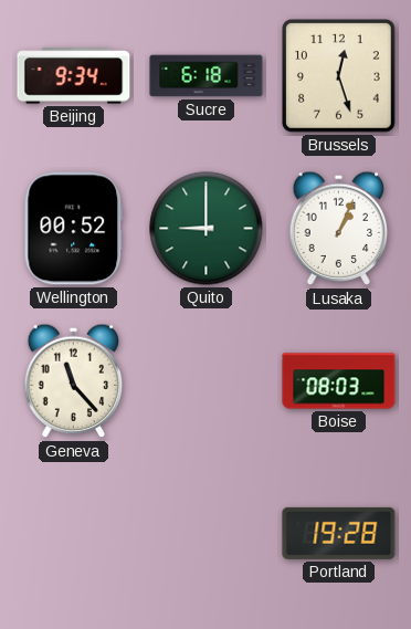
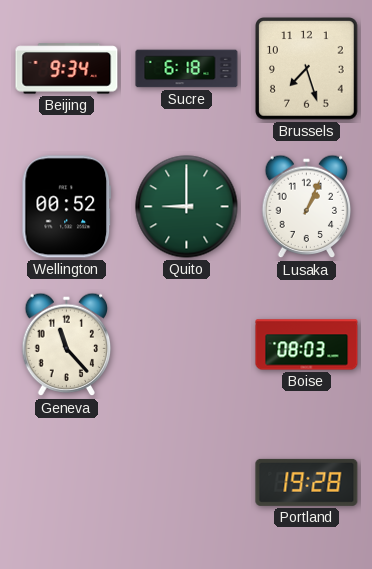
Brussels: 12:27 -> 7:27 (307, 69)
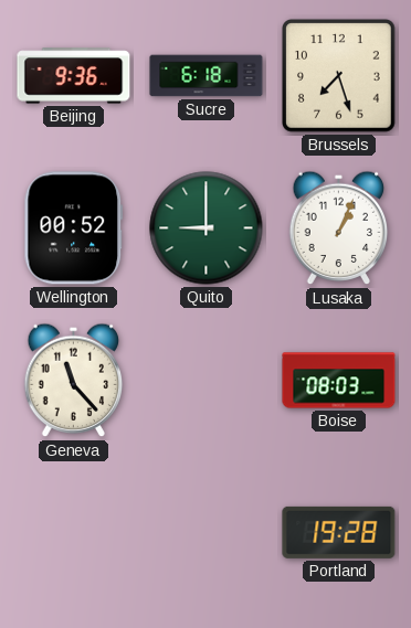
Beijing: 9:34 -> 9:36 (74, 76)
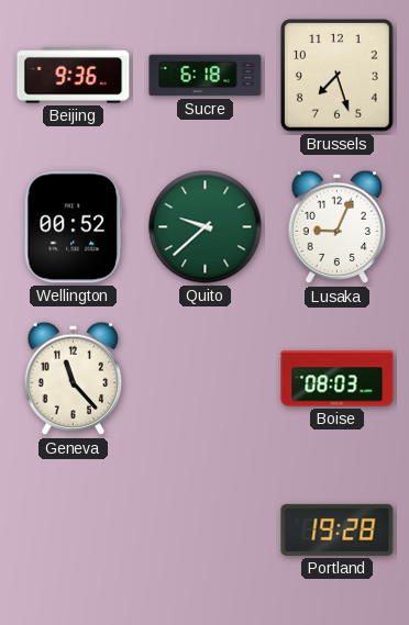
Quito: 9:00 -> 9:38 (206, 227)
Lusaka: 1:04 -> 9:04 (338, 227)
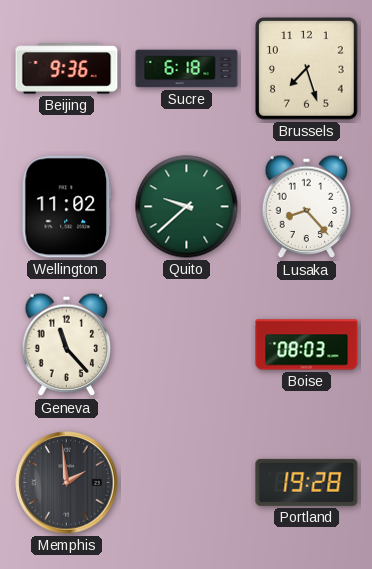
Wellington: 00:52 -> 11:02 (67, 207)
Lusaka: 9:04 -> 8:23 (307, 207)
Memphis: none -> 1:59 (67, 483)
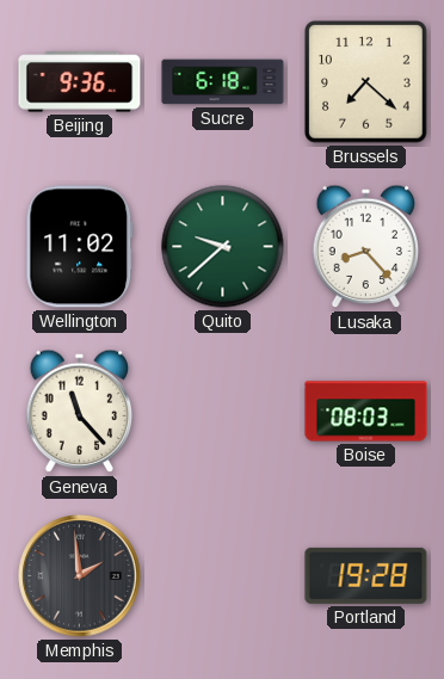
Brussels: 7:27 -> 7:22 (366, 82)
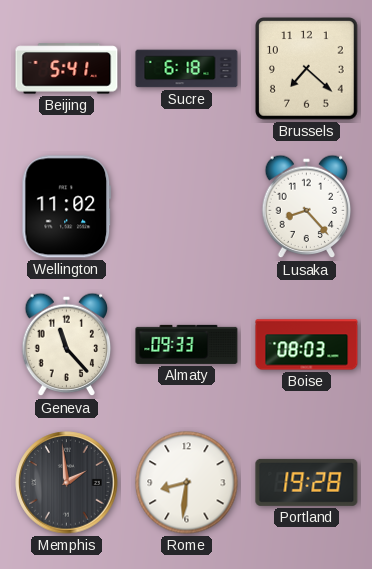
Beijing: 9:36 -> 5:41 (67, 69)
Quito: 9:38 -> none (223, 247)
Almaty: none -> 09:33 (187, 344)
Rome: none -> 8:31 (187, 483)
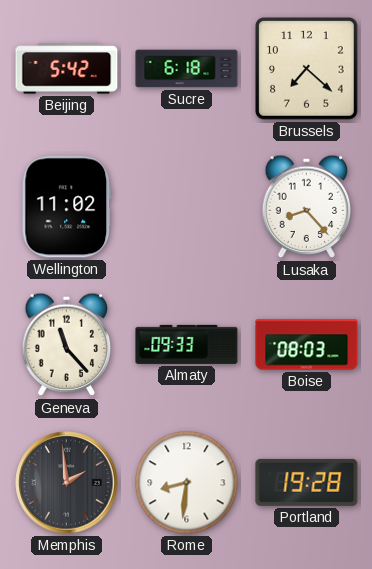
Beijing: 5:41 -> 5:42 (67, 69)
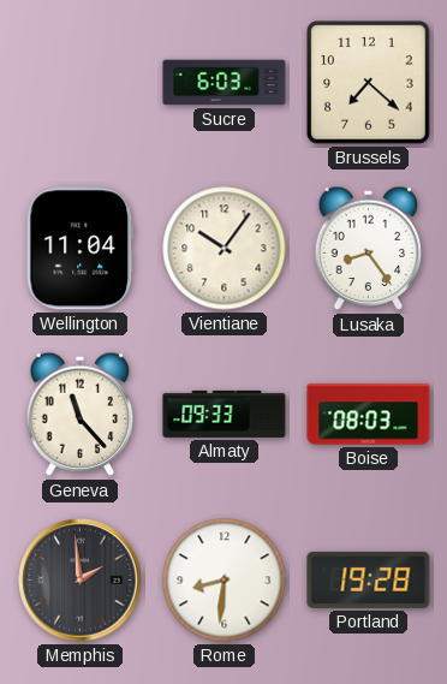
Beijing: 5:42 -> none (67, 69)
Sucre: 6:18 -> 6:03 (225, 83)
Wellington: 11:02 -> 11:04 (81, 249)
Vientiane: none -> 10:06 (225, 249)
Lusaka: 8:23 -> 8:24 (369, 249)
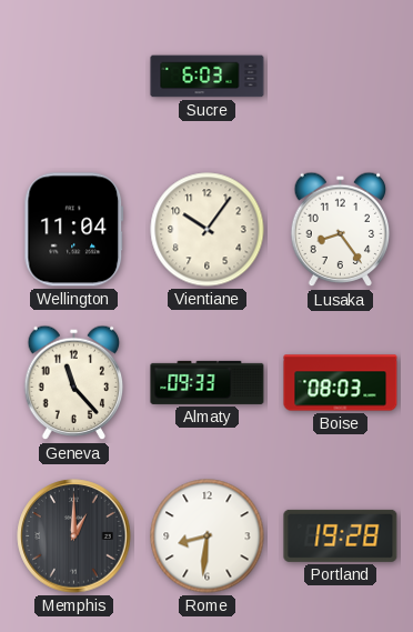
Brussels: 7:22 -> none (369, 83)
Memphis: 1:59 -> 1:00 (74, 536)
